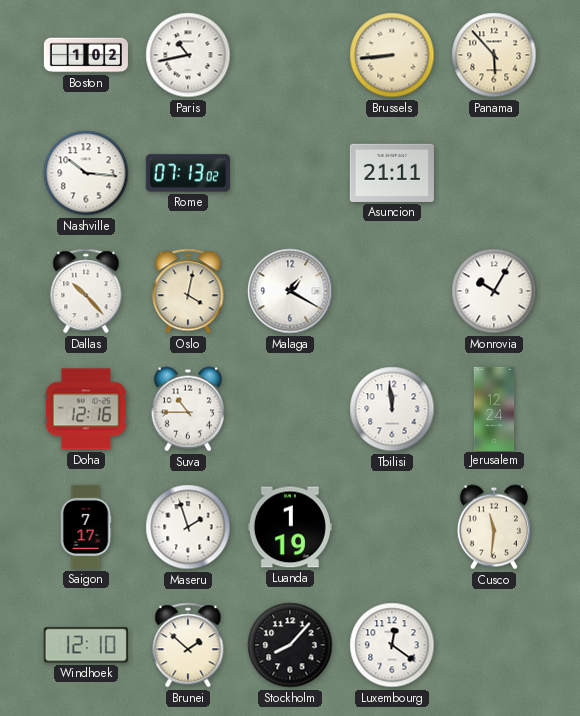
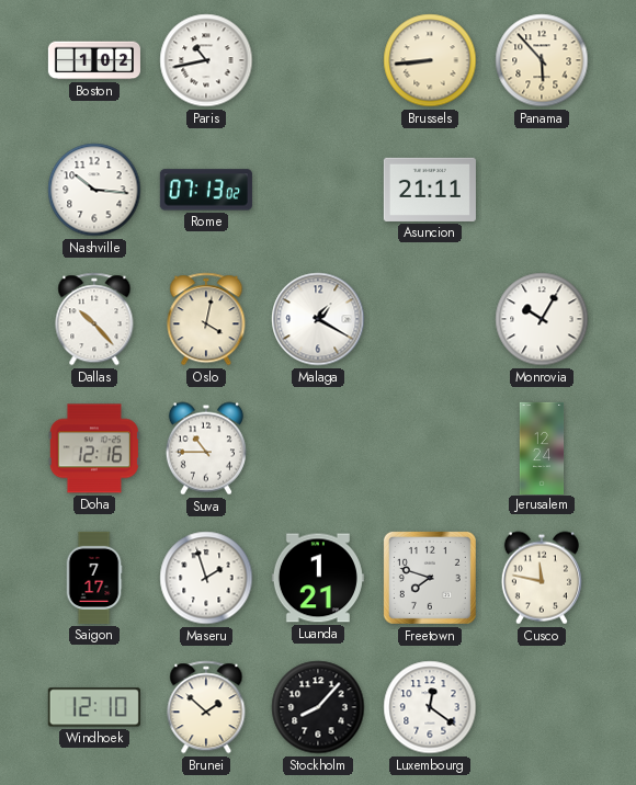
Tbilisi: 11:59 -> none (392, 409)
Luanda: 1:19 -> 1:21 (318, 578)
Freetown: none -> 7:48 (430, 578)
Cusco: 11:31 -> 11:47 (542, 578)
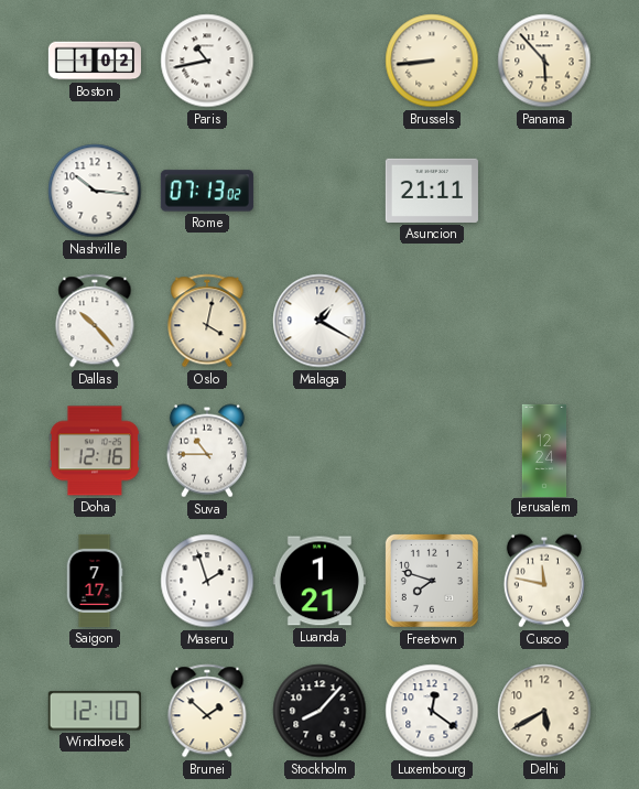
Monrovia: 10:05 -> none (542, 319)
Delhi: none -> 5:40 (544, 711)
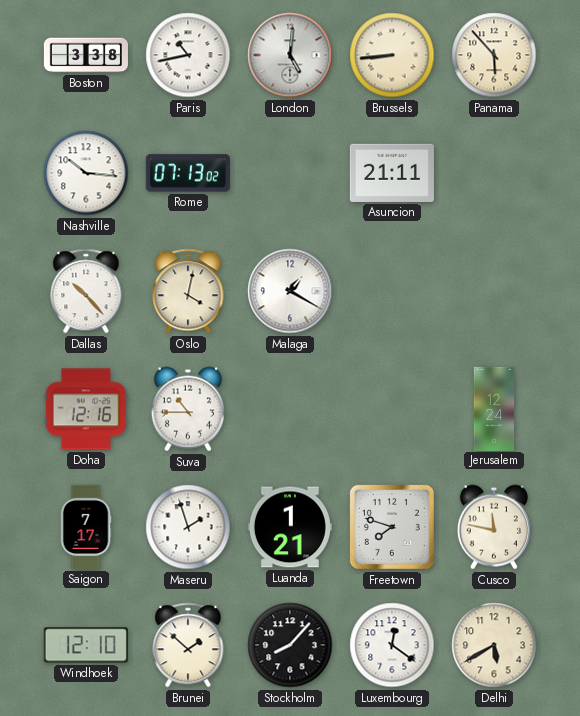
Boston: 1:02 -> 3:38 (86, 55)
London: none -> 5:01 (290, 55)
